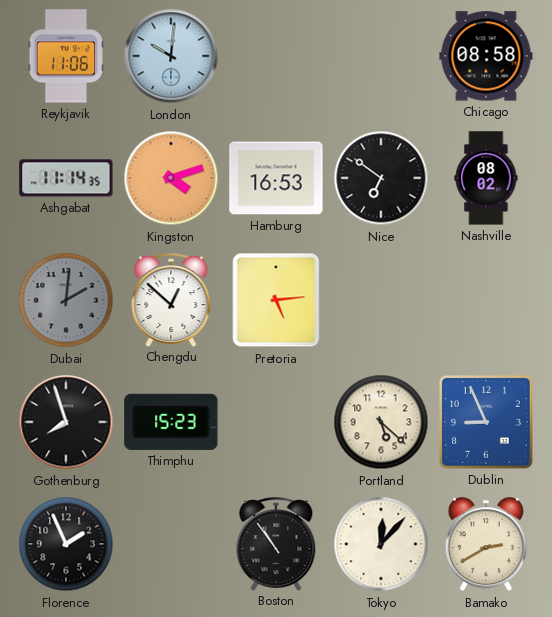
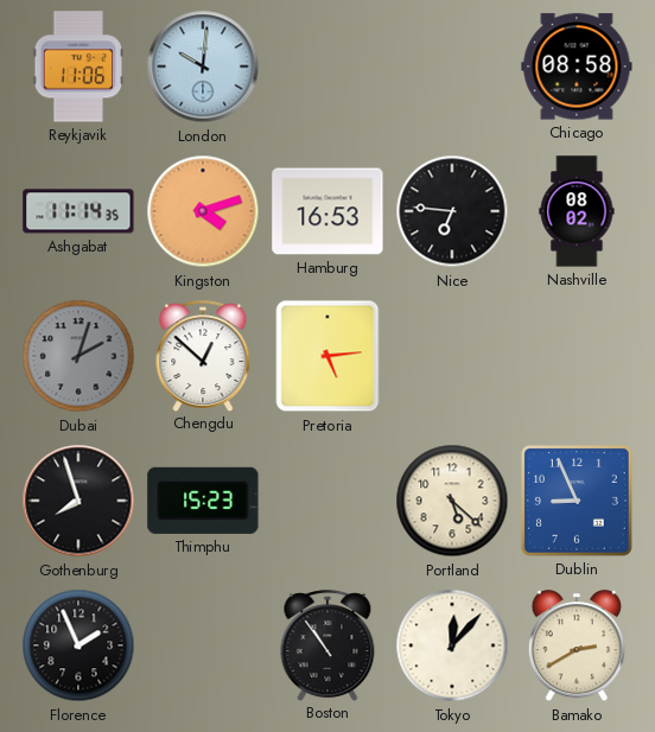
Nice: 6:51 -> 6:46 (452, 211)
Dubai: 2:01 -> 2:03 (78, 356)
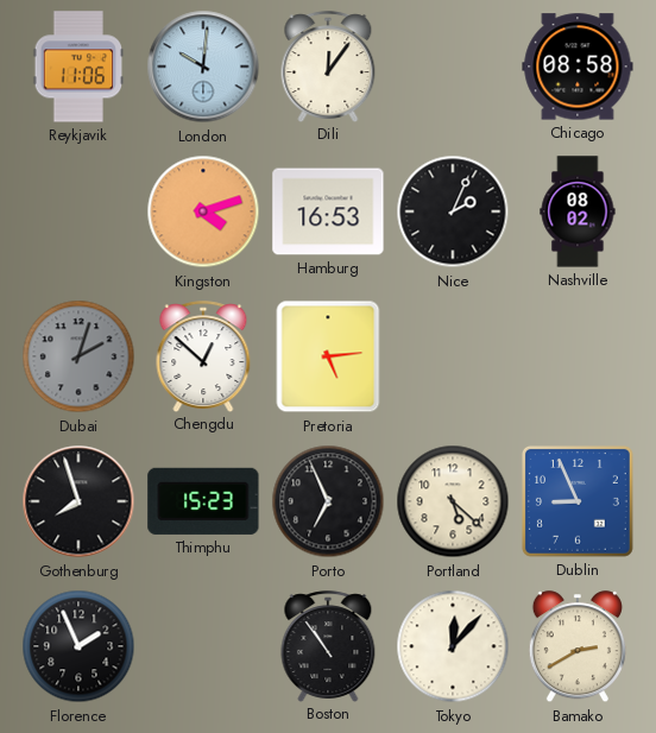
Dili: none -> 12:06 (328, 67)
Ashgabat: 11:14 -> none (78, 211)
Nice: 6:46 -> 2:04 (453, 211)
Porto: none -> 6:56 (328, 501)
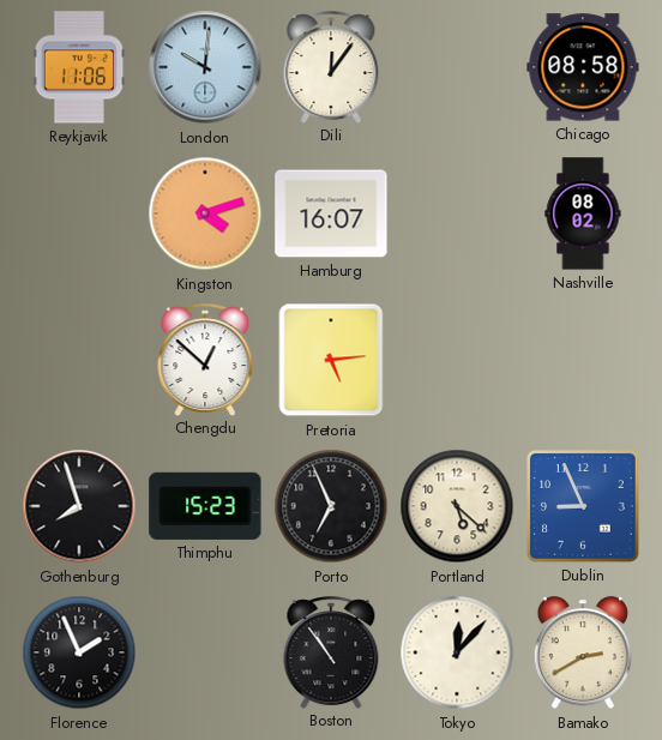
Hamburg: 16:53 -> 16:07 (331, 213)
Nice: 2:04 -> none (453, 211)
Dubai: 2:03 -> none (78, 356)
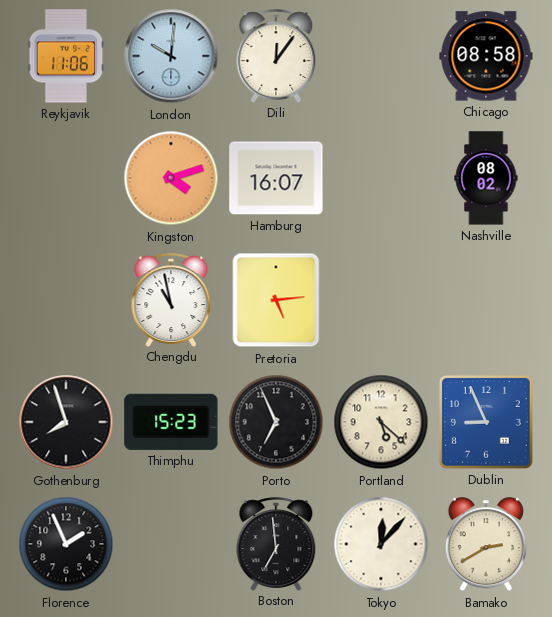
Chengdu: 12:52 -> 10:58 (171, 300)
Boston: 10:54 -> 6:59 (276, 544)
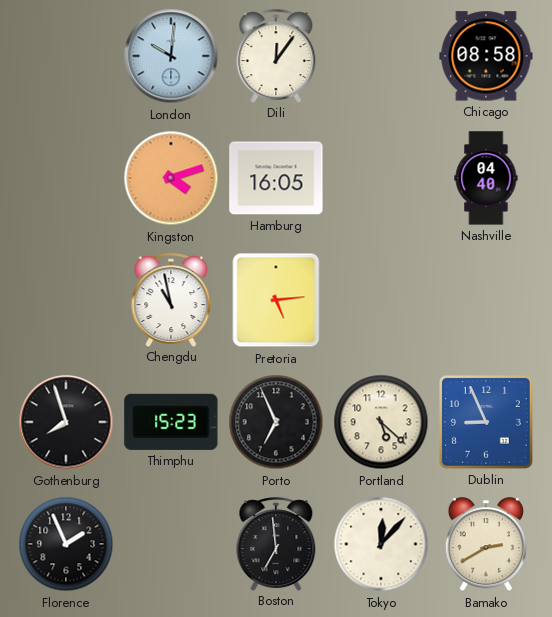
Reykjavik: 11:06 -> none (66, 56)
Hamburg: 16:07 -> 16:05 (276, 178)
Nashville: 08:02 -> 04:40 (486, 178)
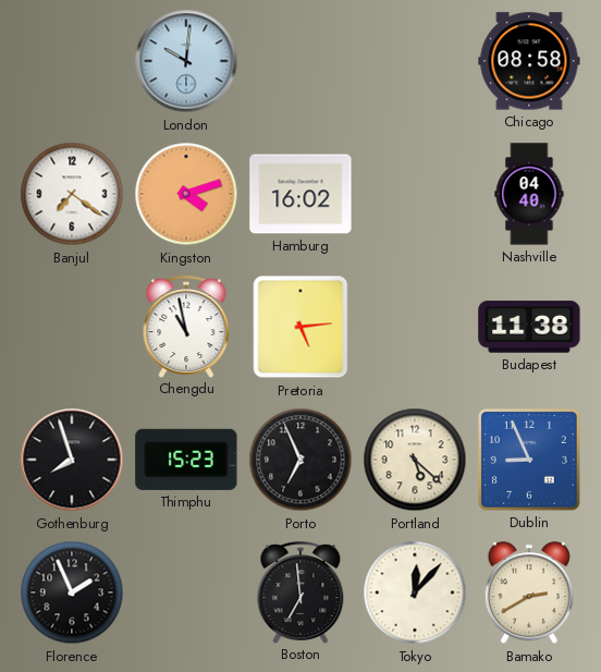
Dili: 12:06 -> none (276, 56)
Banjul: none -> 7:21 (72, 194)
Hamburg: 16:05 -> 16:02 (300, 194)
Budapest: none -> 11:38 (529, 327)
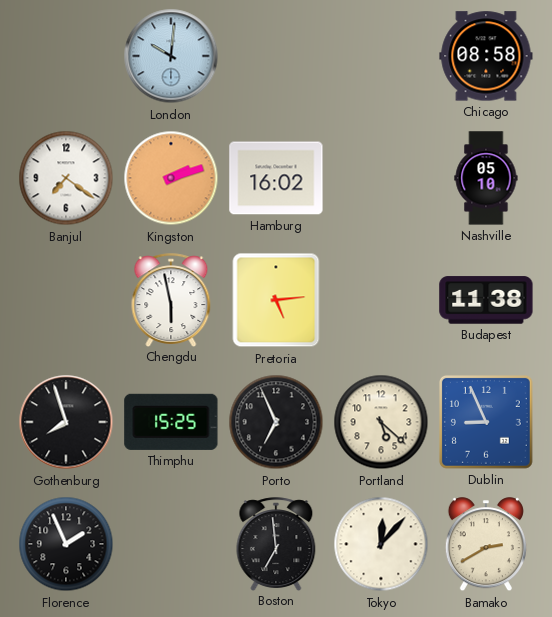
Kingston: 4:12 -> 2:12 (171, 178)
Nashville: 04:40 -> 05:10 (486, 178)
Chengdu: 10:58 -> 5:58 (171, 300)
Thimphu: 15:23 -> 15:25 (171, 422)
